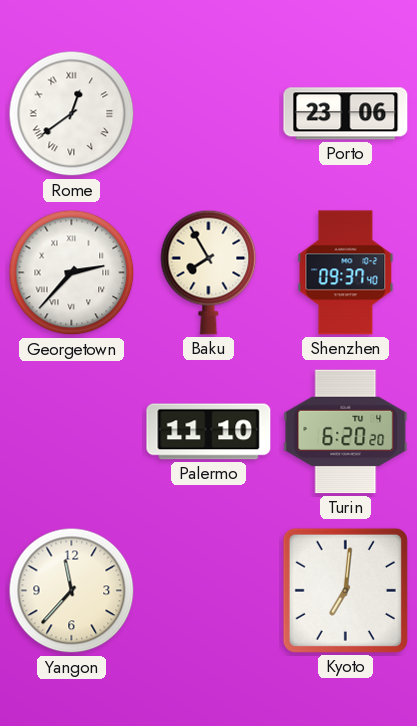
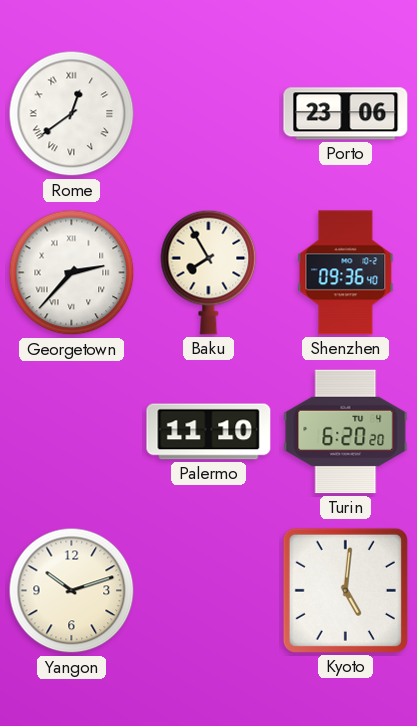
Shenzhen: 09:37 -> 09:36 (346, 273)
Yangon: 11:37 -> 10:12 (72, 591)
Kyoto: 7:01 -> 5:01 (345, 590)
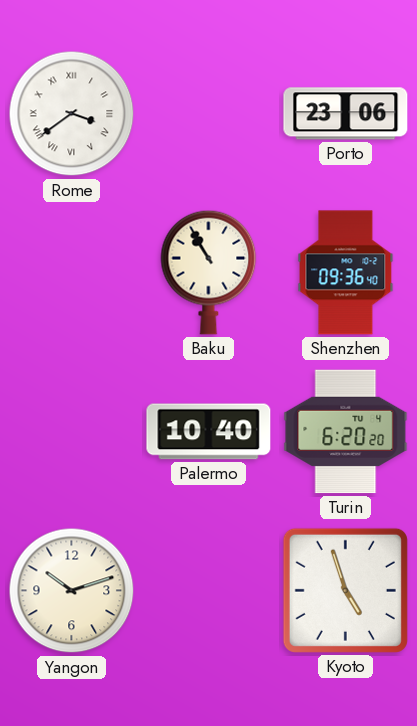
Rome: 12:39 -> 3:39 (72, 114)
Georgetown: 2:37 -> none (72, 273)
Baku: 7:55 -> 10:55 (209, 272)
Palermo: 11:10 -> 10:40 (209, 432)
Kyoto: 5:01 -> 4:57 (345, 590)
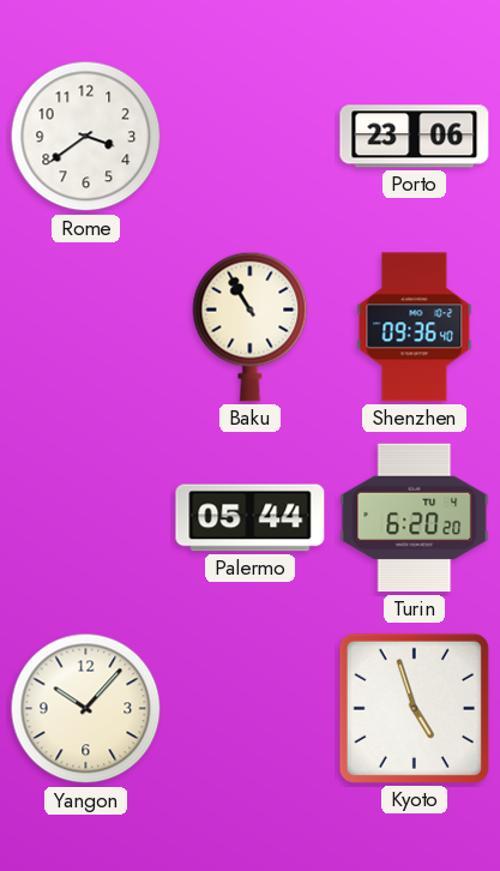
Rome numerals: Roman -> Arabic (86, 137)
Palermo: 10:40 -> 05:44 (251, 518)
Yangon: 10:12 -> 10:07 (86, 709)
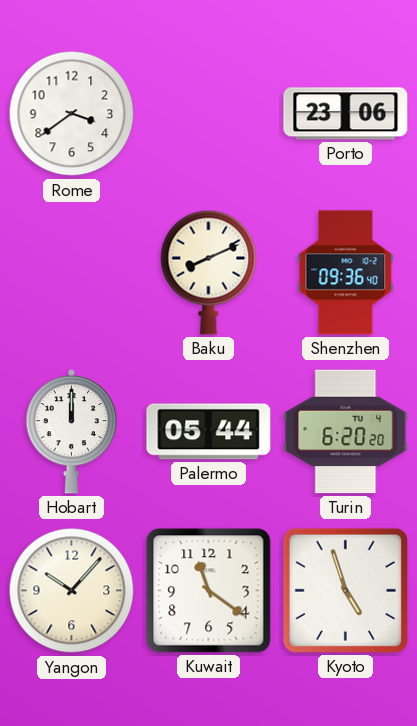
Baku: 10:55 -> 8:11 (209, 272)
Hobart: none -> 12:00 (71, 431)
Kuwait: none -> 11:21 (209, 591)
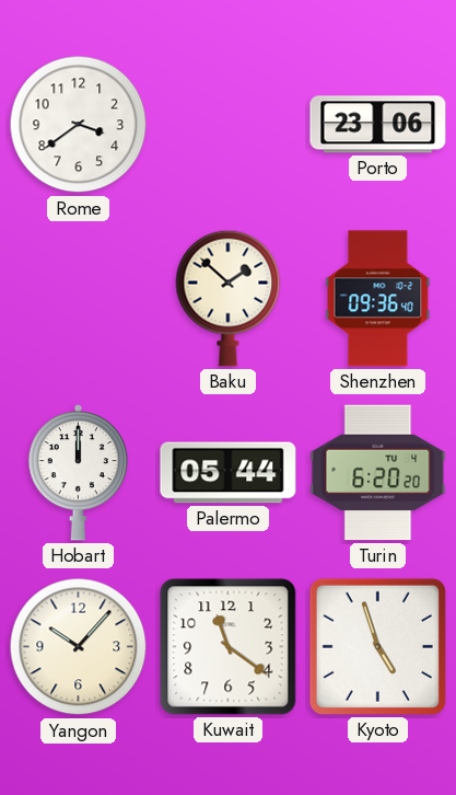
Baku: 8:11 -> 1:52 (229, 298)
